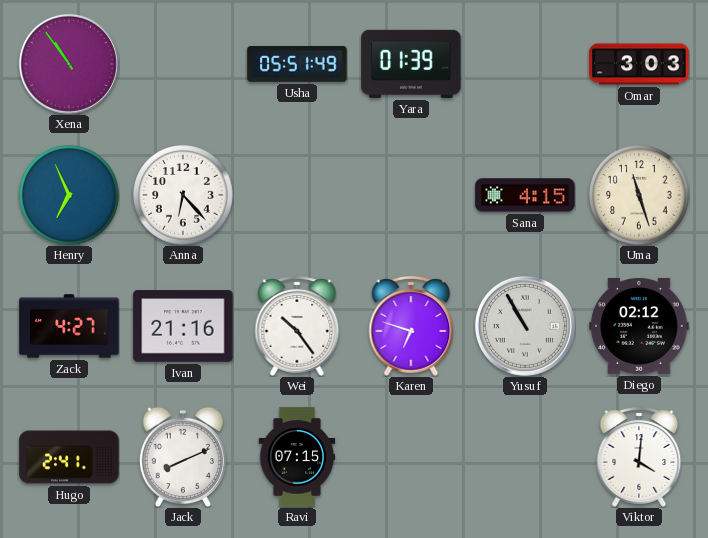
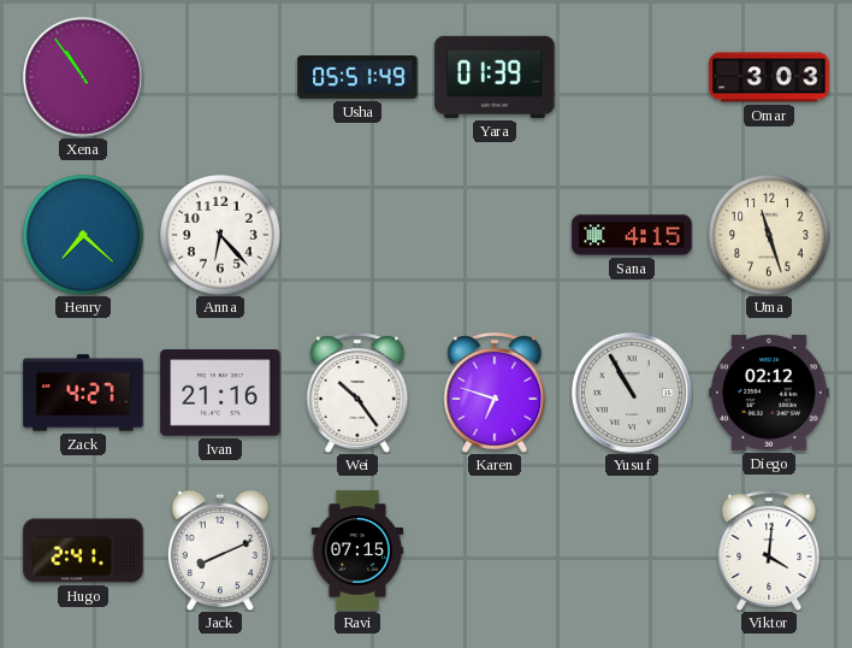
Henry: 6:56 -> 7:22 (83, 235)
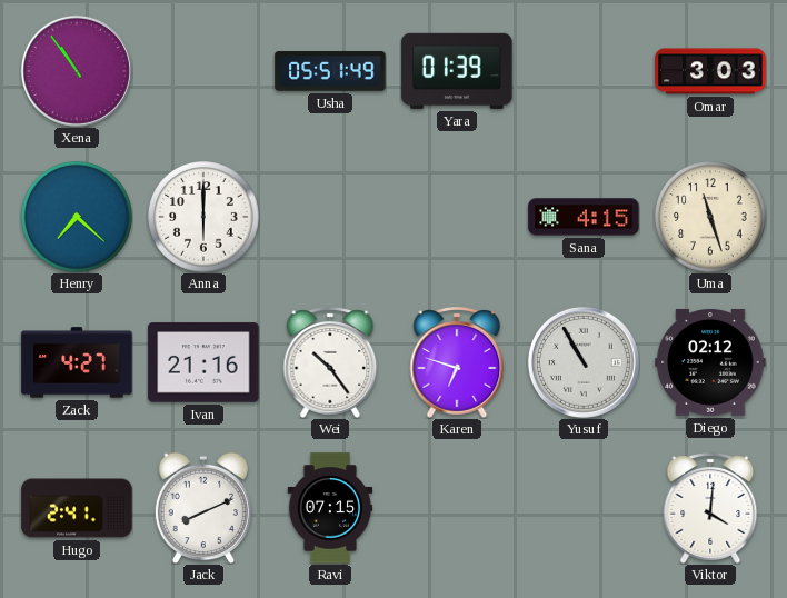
Anna: 6:23 -> 6:00 (203, 217)
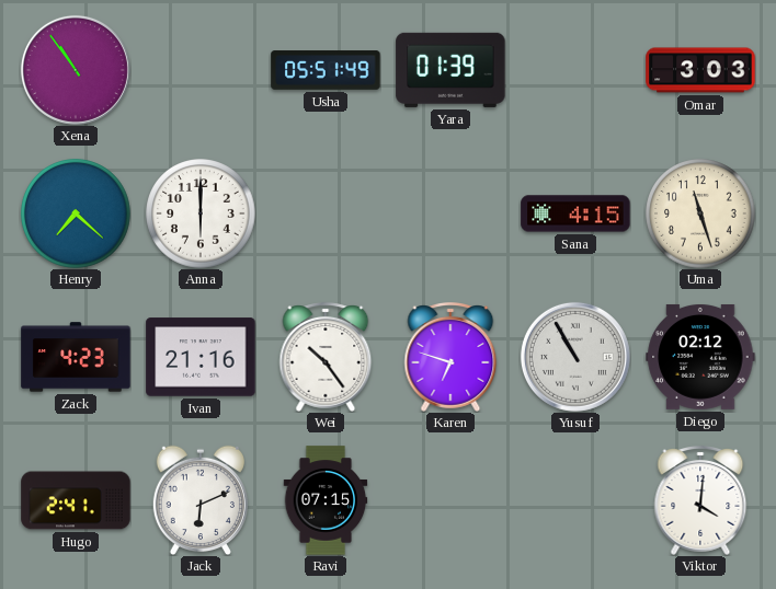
Zack: 4:27 -> 4:23 (76, 357)
Jack: 8:11 -> 6:11 (201, 500)
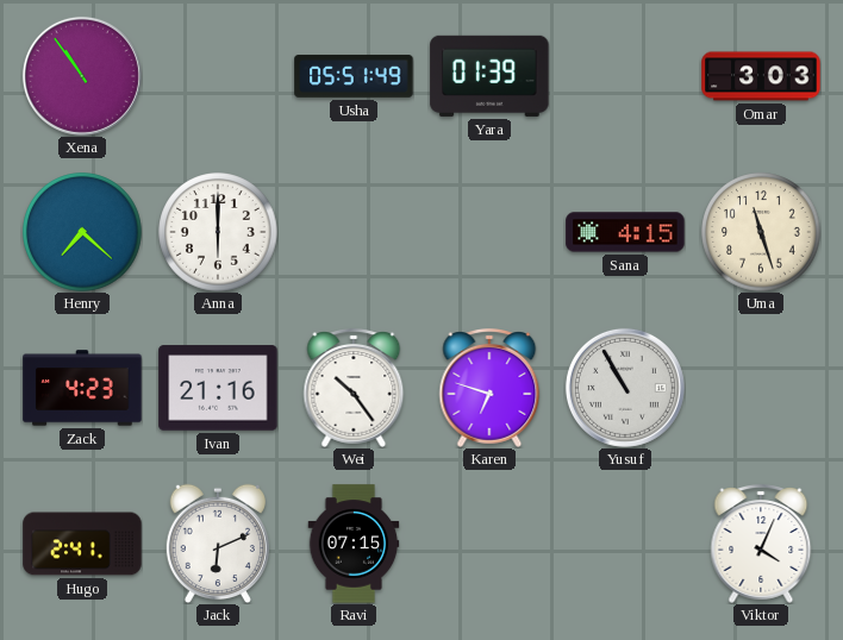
Diego: 02:12 -> none (700, 357)
Viktor: 4:01 -> 4:04 (761, 545)
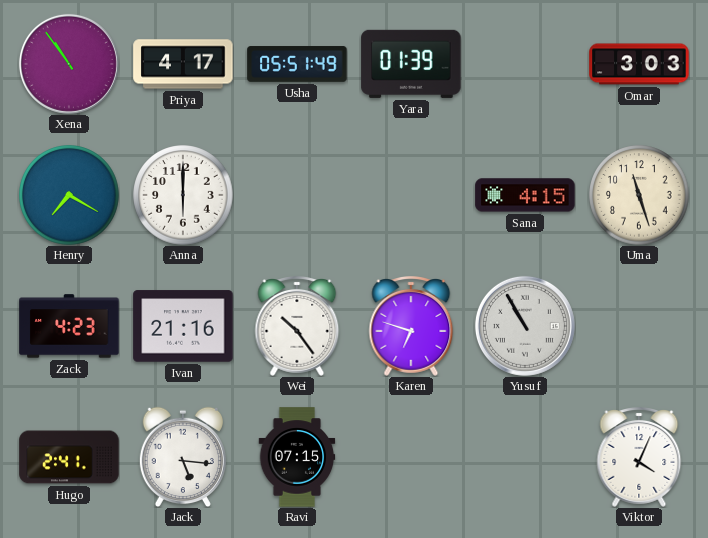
Priya: none -> 4:17 (183, 64)
Henry: 7:22 -> 7:20 (69, 195)
Jack: 6:11 -> 5:16 (183, 457)
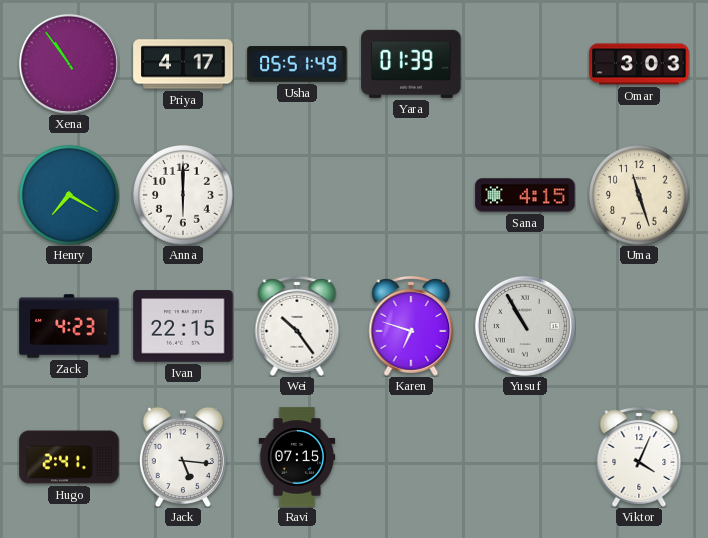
Ivan: 21:16 -> 22:15 (183, 326)
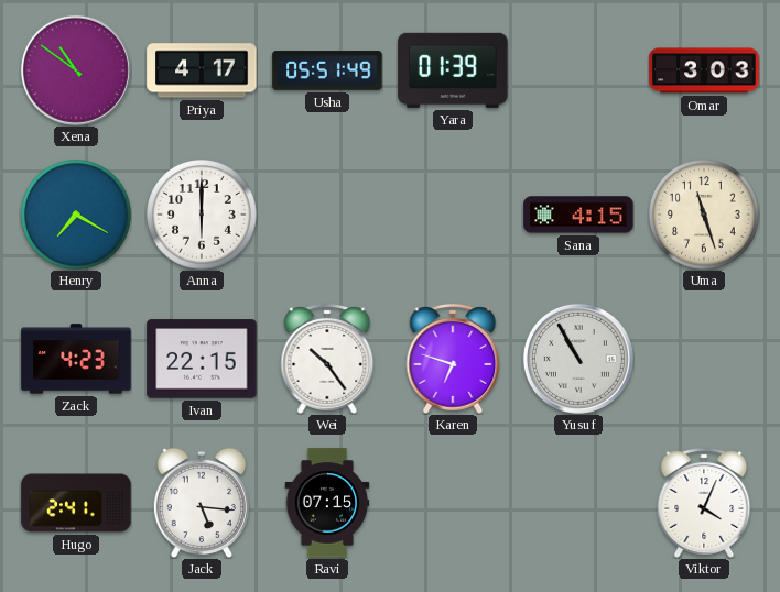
Xena: 10:54 -> 10:51 (76, 70)
